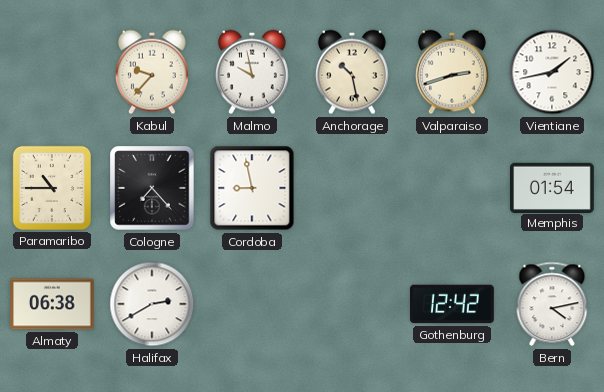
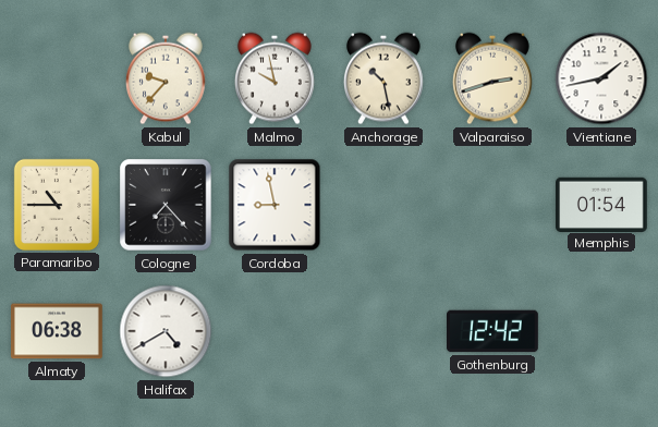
Halifax: 2:40 -> 4:40 (166, 331)
Bern: 4:13 -> none (552, 304)
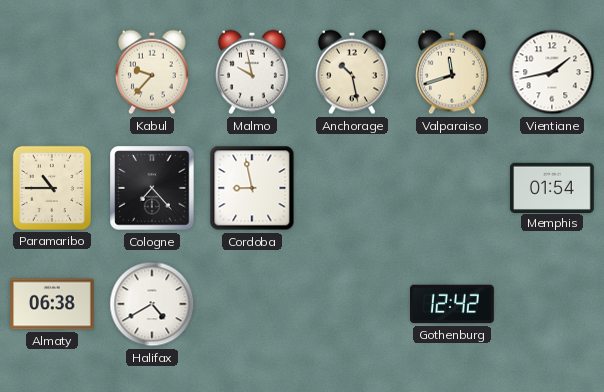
Valparaiso: 2:42 -> 11:42 (452, 72)
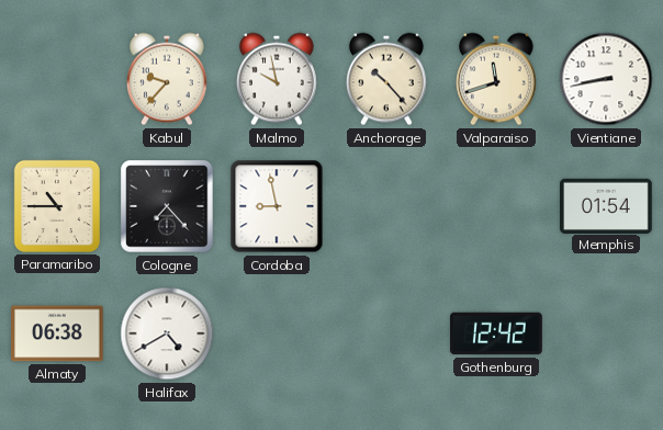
Anchorage: 10:28 -> 10:23 (386, 79)
Vientiane: 1:43 -> 8:43 (606, 79)
